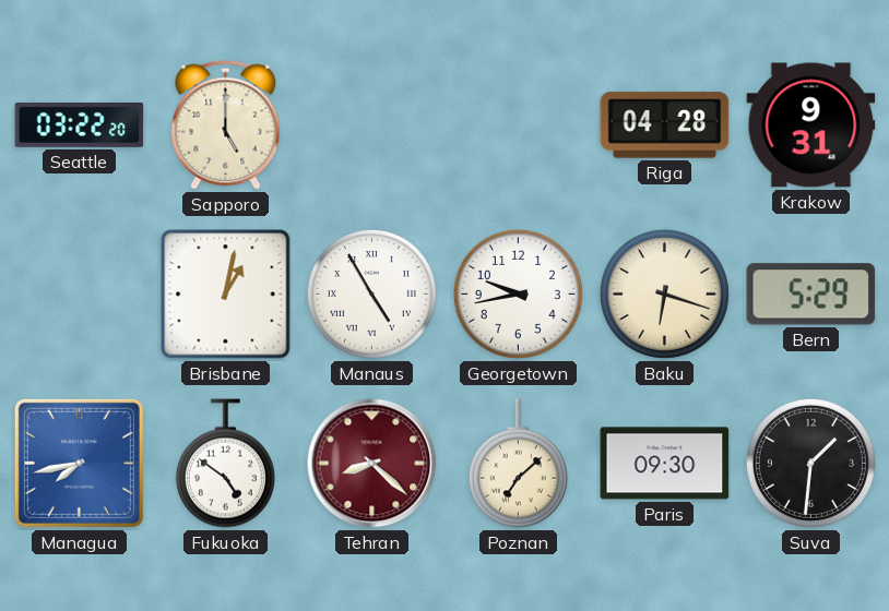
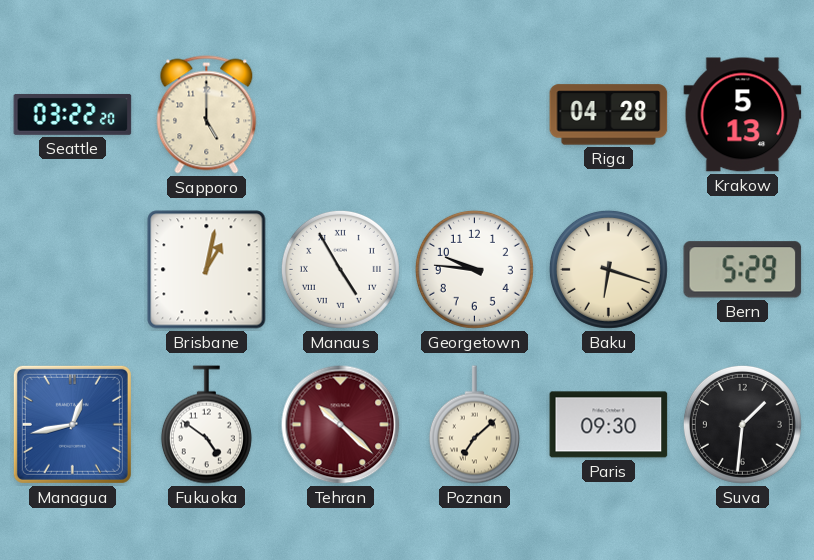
Krakow: 9:31 -> 5:13 (743, 115)
Georgetown: 9:43 -> 9:46 (474, 269)
Managua: 7:43 -> 12:43 (72, 424)
Tehran: 8:22 -> 10:22 (341, 425)
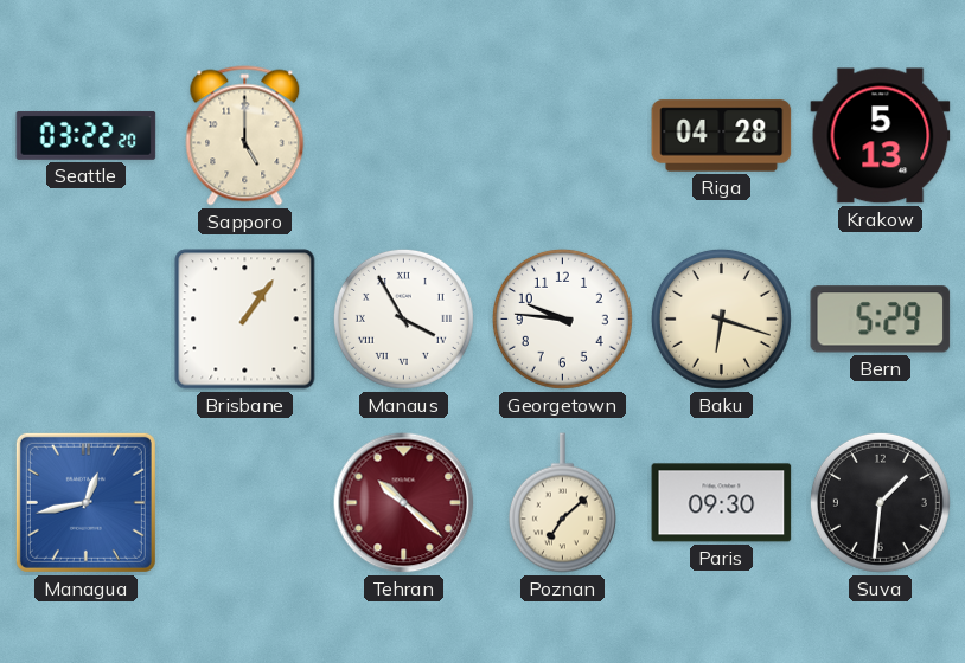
Brisbane: 1:02 -> 1:06 (245, 320)
Manaus: 4:55 -> 3:55 (403, 318)
Fukuoka: 4:51 -> none (206, 425)
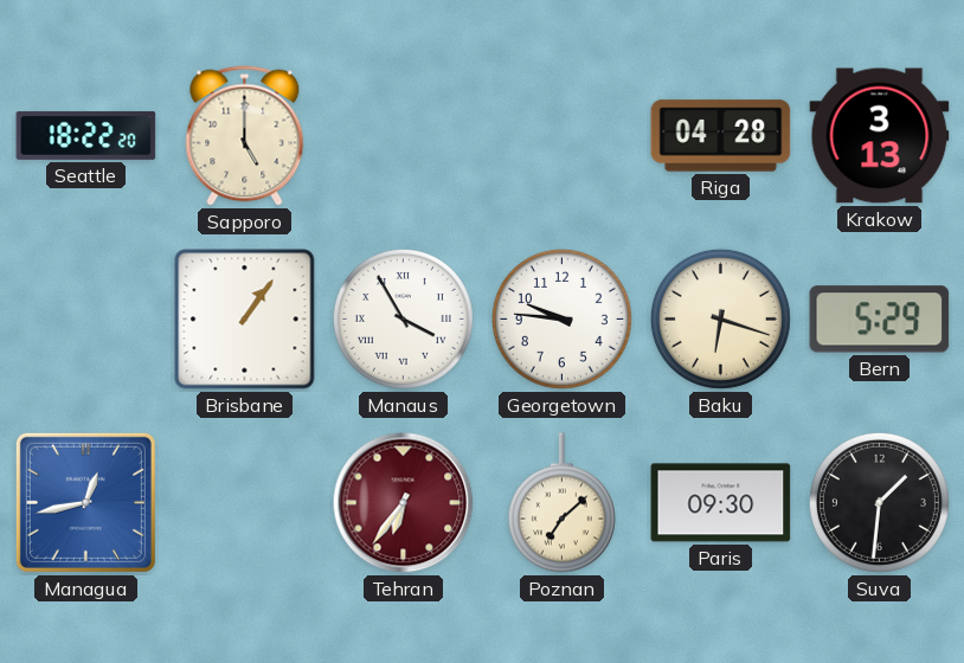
Seattle: 03:22 -> 18:22 (86, 135)
Krakow: 5:13 -> 3:13 (880, 136)
Tehran: 10:22 -> 6:36 (404, 503)
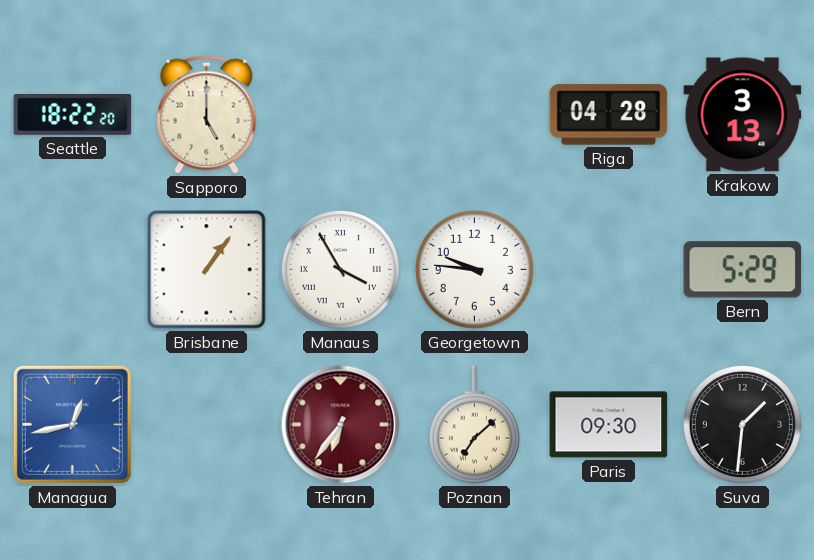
Baku: 6:18 -> none (720, 318)
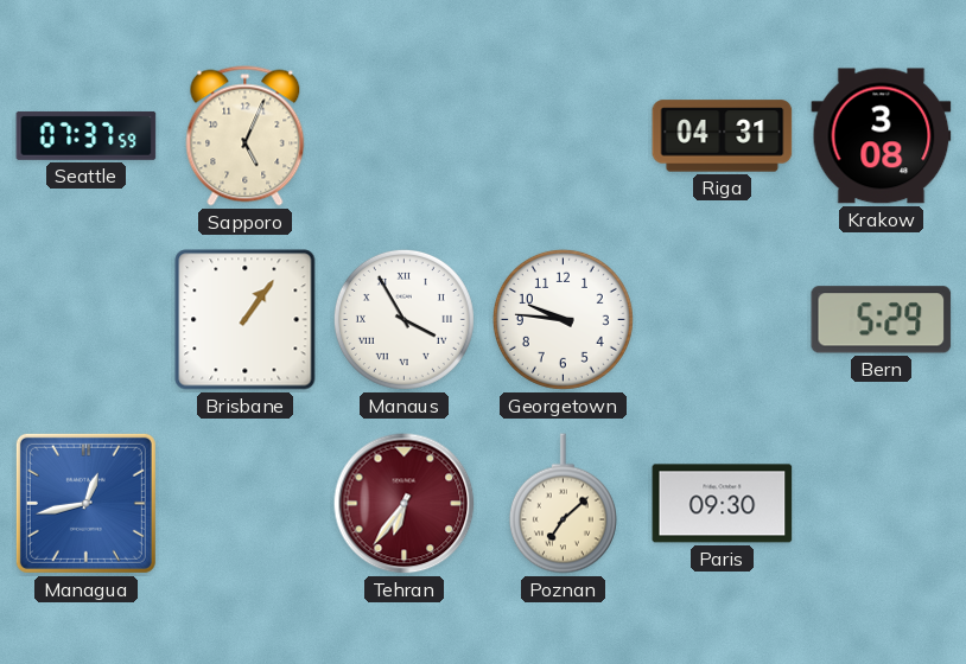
Seattle: 18:22 -> 07:37 (87, 135)
Sapporo: 5:00 -> 5:04 (246, 136)
Riga: 04:28 -> 04:31 (723, 136)
Krakow: 3:13 -> 3:08 (882, 136)
Suva: 1:31 -> none (742, 424)
